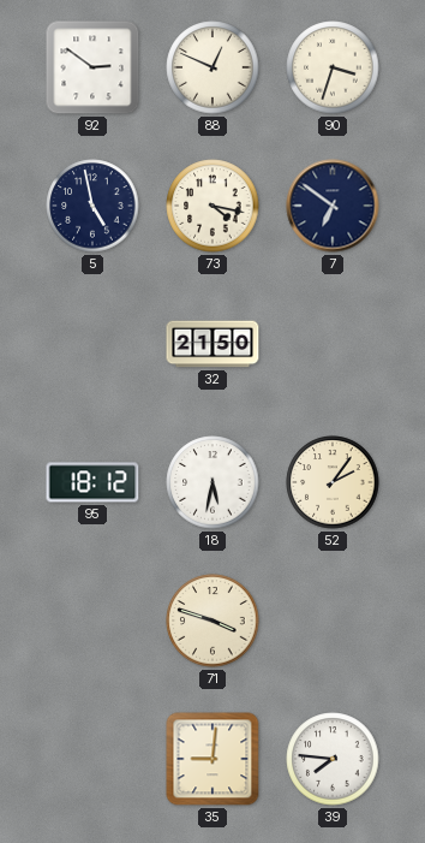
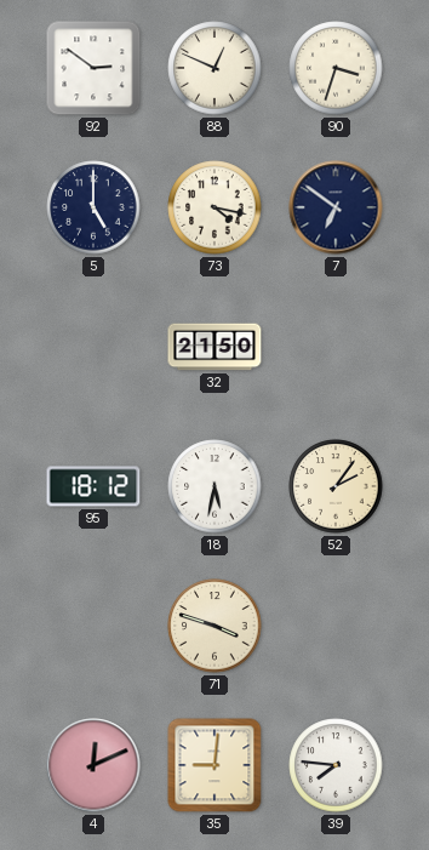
5: 4:58 -> 5:00 (93, 207)
4: none -> 12:11 (93, 765)
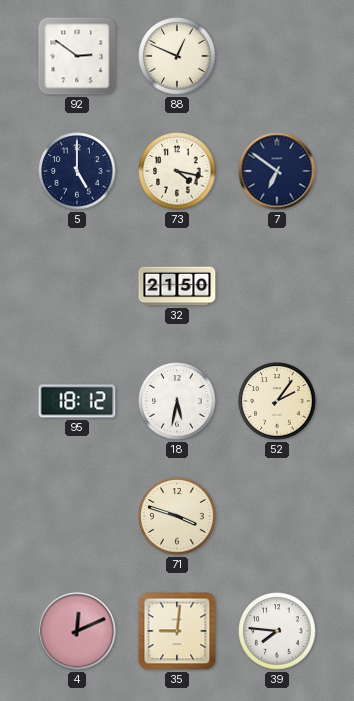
90: 3:33 -> none (336, 68)
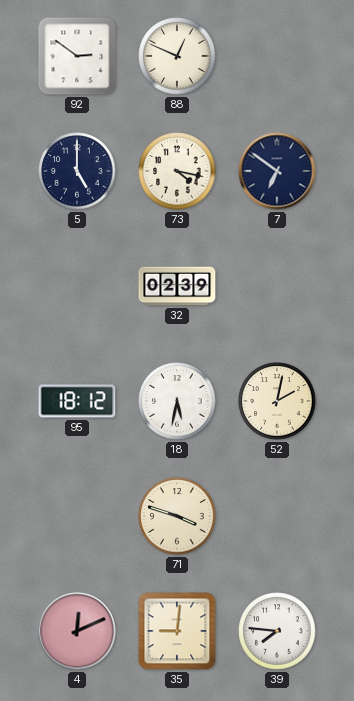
32: 21:50 -> 02:39 (177, 286)
52: 2:06 -> 2:02 (277, 401)
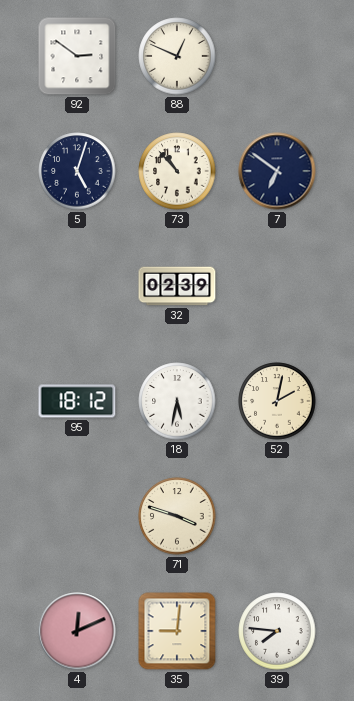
5: 5:00 -> 5:03 (77, 171)
73: 4:17 -> 10:53 (177, 171)
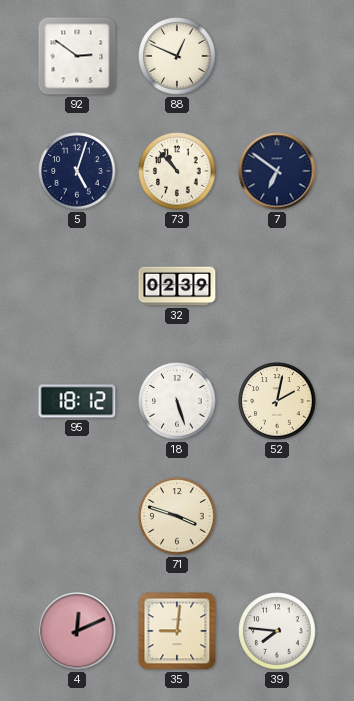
18: 5:32 -> 5:27 (177, 401)
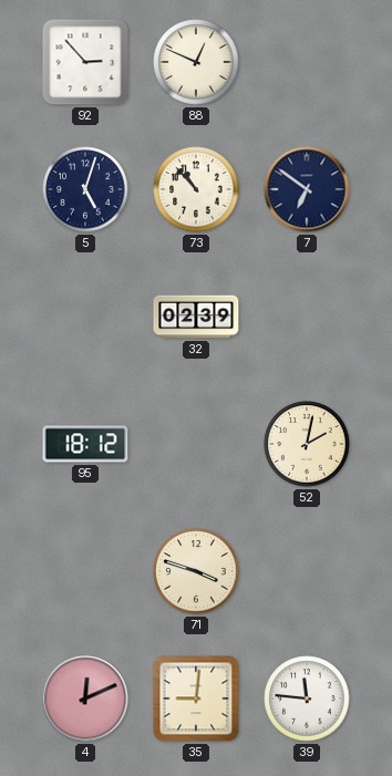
92: 2:51 -> 2:53 (85, 62)
18: 5:27 -> none (177, 401)
39: 7:46 -> 11:46 (307, 699)
